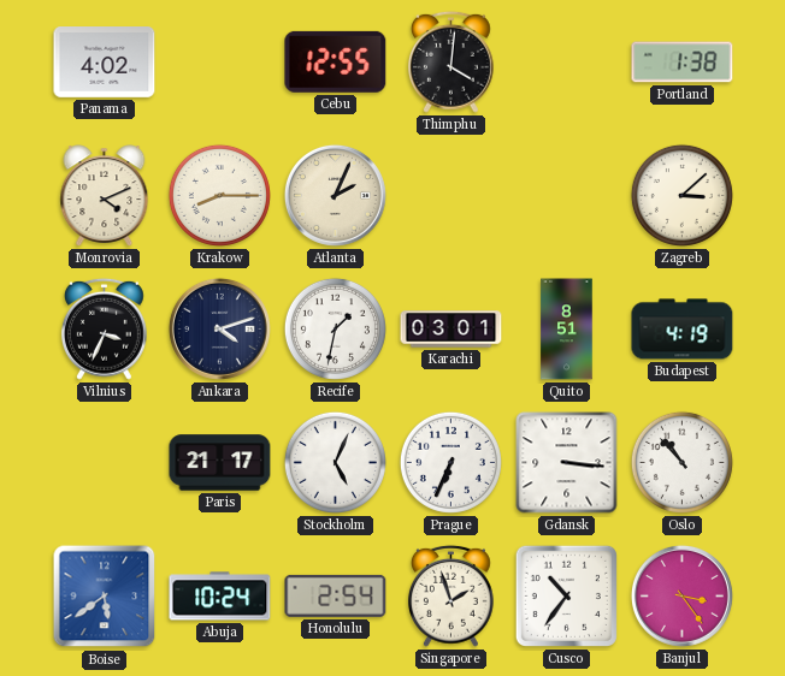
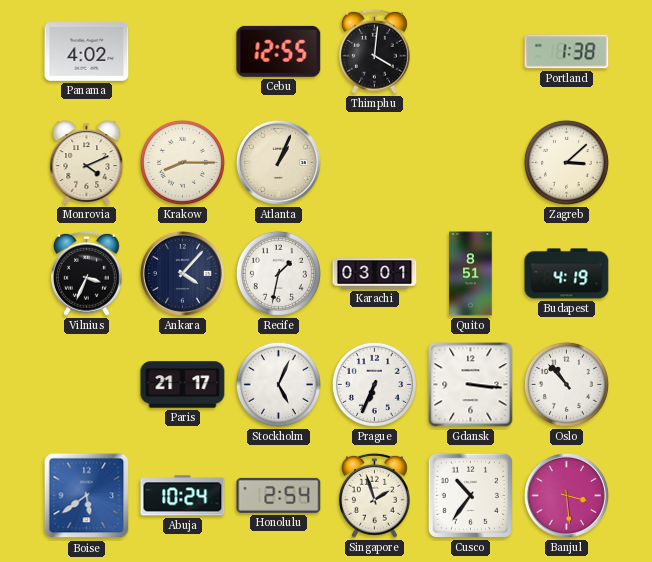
Atlanta: 2:04 -> 1:04 (278, 162)
Ankara: 4:12 -> 4:07 (182, 273)
Banjul: 3:24 -> 3:29 (566, 495)
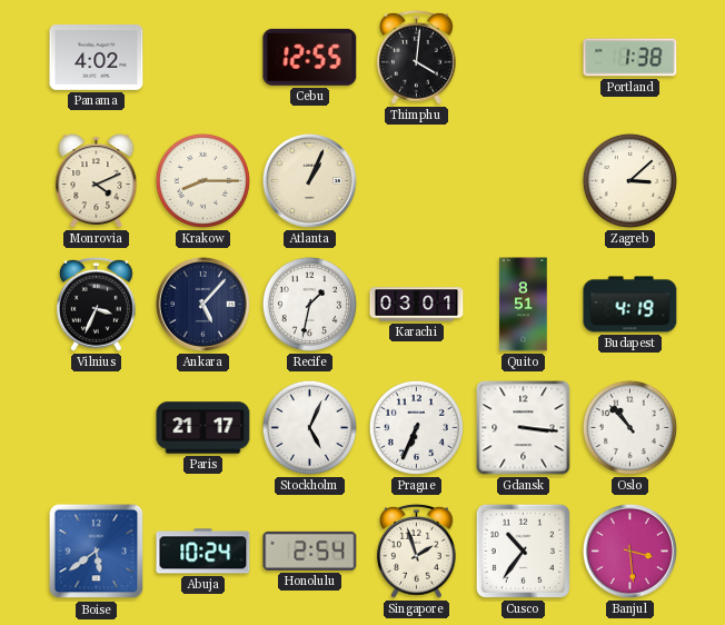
Ankara: 4:07 -> 5:07 (202, 304)
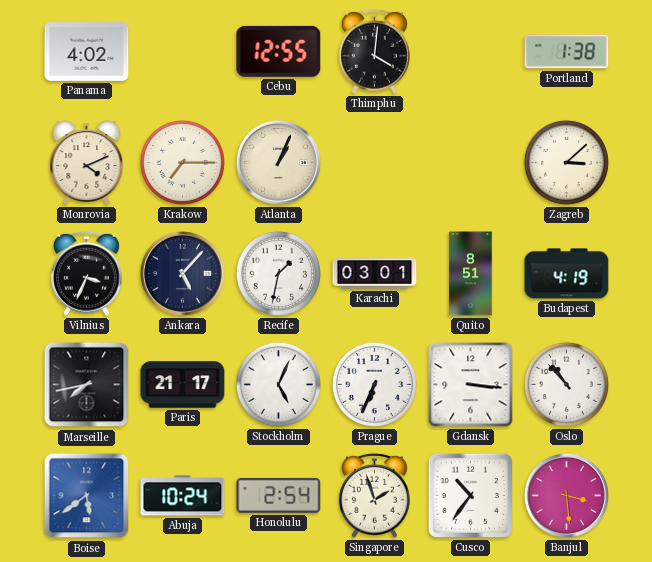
Krakow: 8:15 -> 7:15 (182, 162)
Marseille: none -> 7:43 (87, 385)
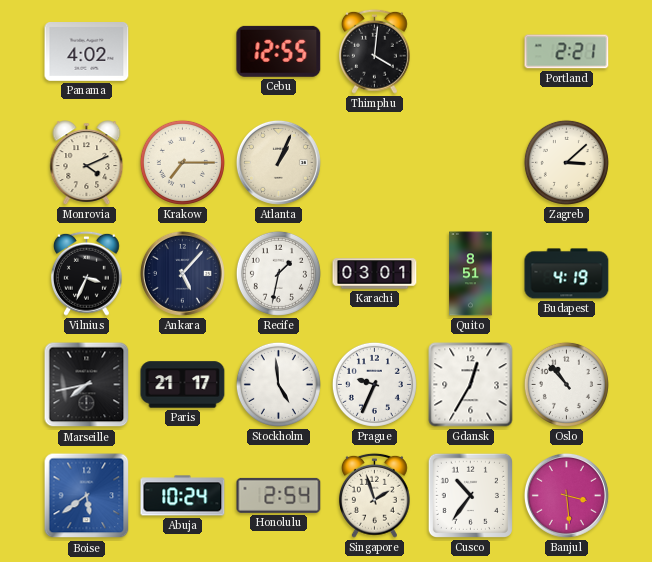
Portland: 1:38 -> 2:21 (567, 52)
Stockholm: 5:04 -> 4:59 (278, 384)
Prague: 6:34 -> 9:34 (374, 384)
Gdansk: 3:16 -> 12:35 (471, 385)
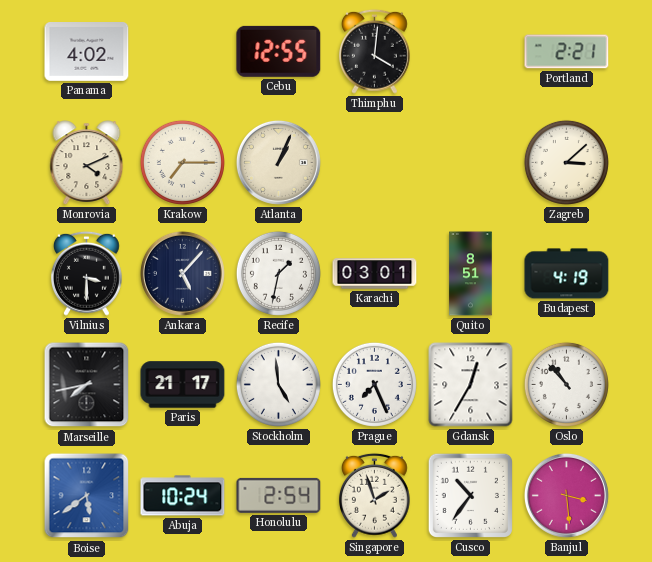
Vilnius: 3:34 -> 3:30 (86, 273)
Prague: 9:34 -> 7:26 (374, 384)
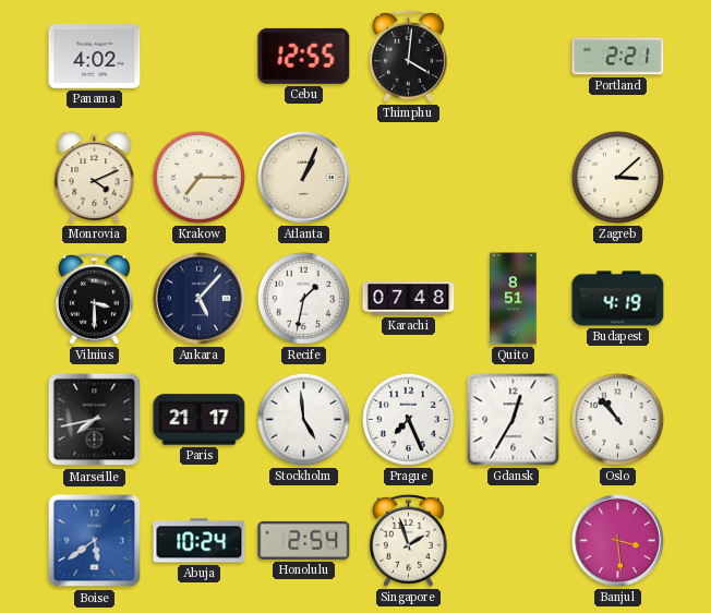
Karachi: 03:01 -> 07:48 (409, 299)
Cusco: 10:36 -> none (470, 495)
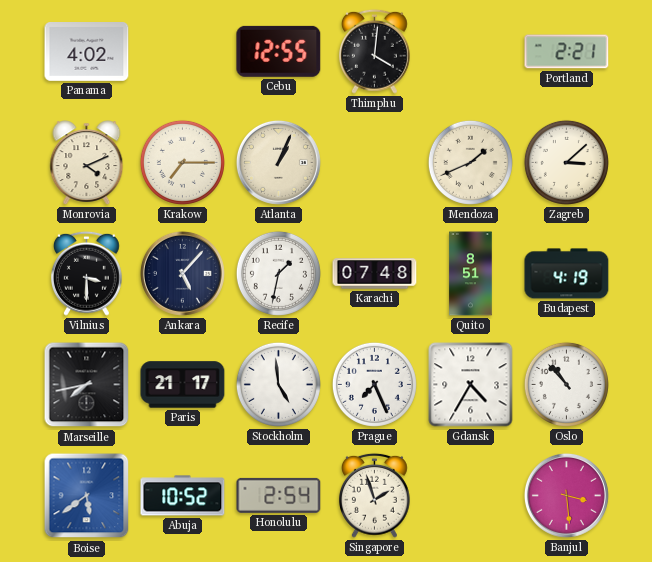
Mendoza: none -> 1:41 (470, 162)
Gdansk: 12:35 -> 4:35 (471, 385)
Abuja: 10:24 -> 10:52 (183, 496)
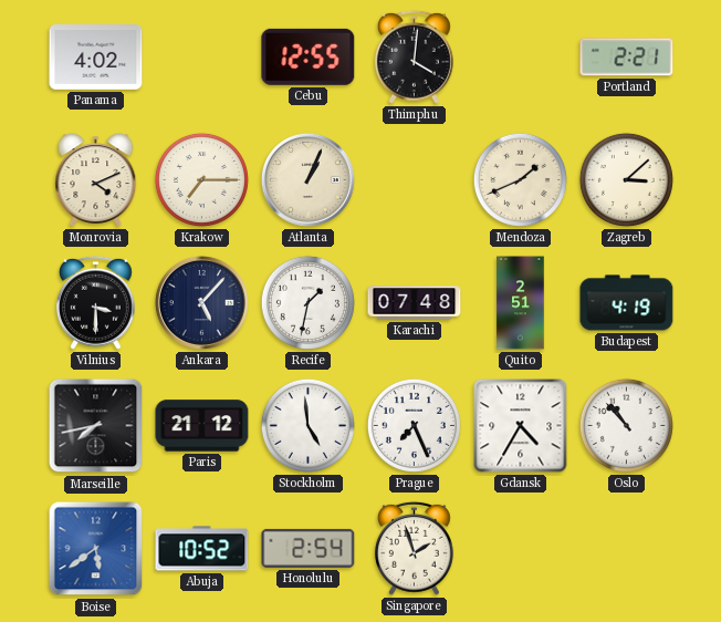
Quito: 8:51 -> 2:51 (521, 303)
Paris: 21:17 -> 21:12 (202, 426)
Banjul: 3:29 -> none (566, 495)
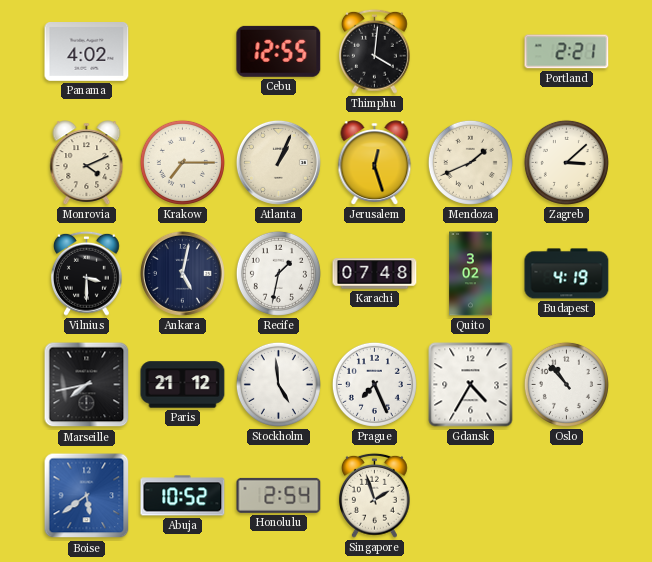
Jerusalem: none -> 12:27 (375, 163)
Ankara: 5:07 -> 5:02 (182, 273)
Quito: 2:51 -> 3:02 (471, 274)
